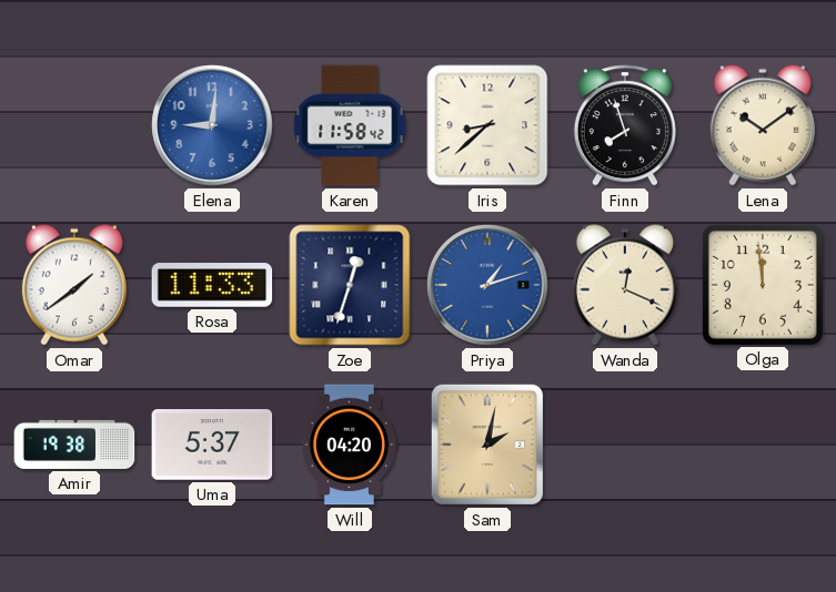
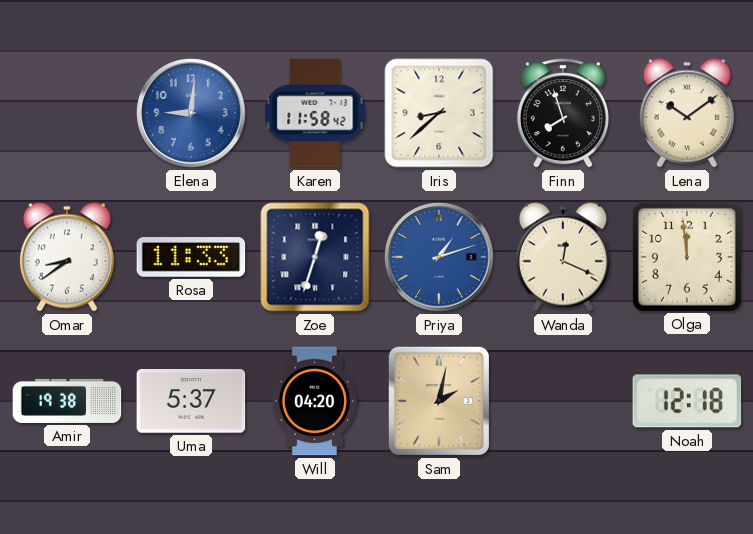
Omar: 1:39 -> 8:39 (67, 257)
Noah: none -> 12:18 (687, 401)
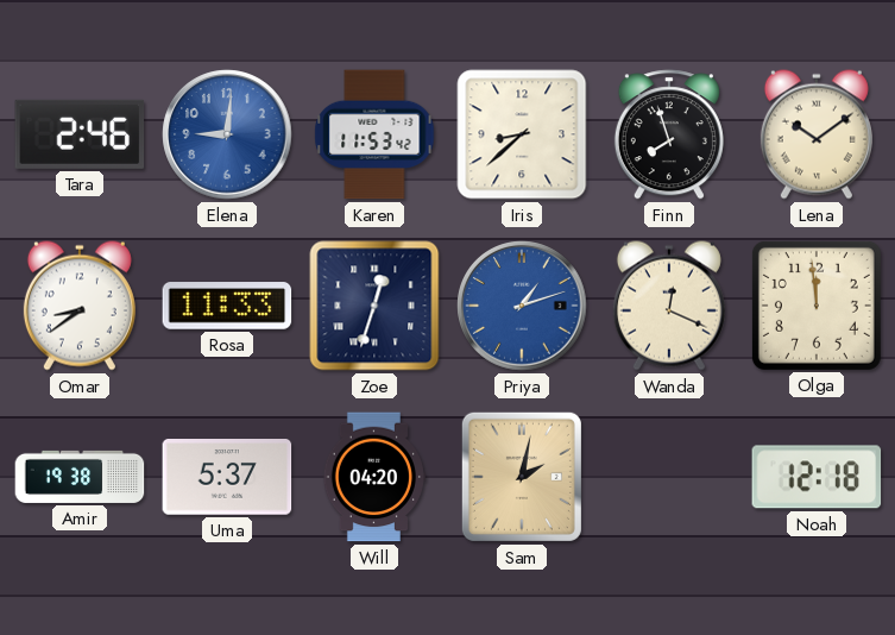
Tara: none -> 2:46 (80, 134)
Karen: 11:58 -> 11:53 (374, 134)
